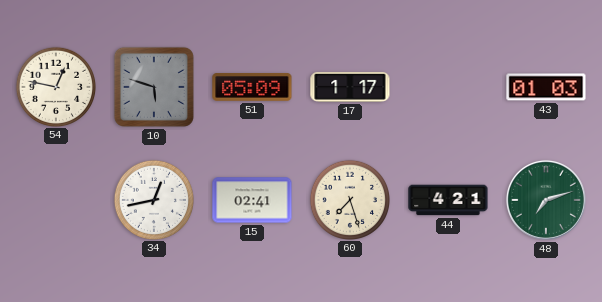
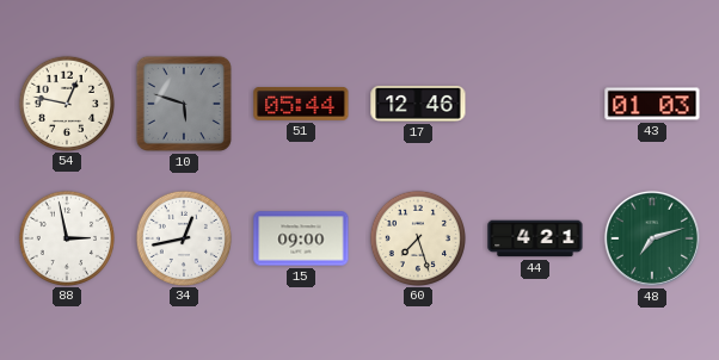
51: 05:09 -> 05:44 (301, 105)
17: 1:17 -> 12:46 (418, 104)
88: none -> 2:58 (66, 237)
15: 02:41 -> 09:00 (301, 238)
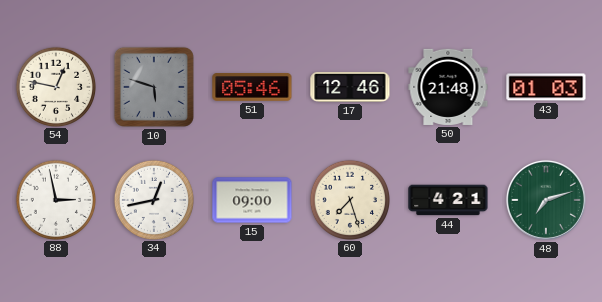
51: 05:44 -> 05:46 (252, 88)
50: none -> 21:48 (448, 87)
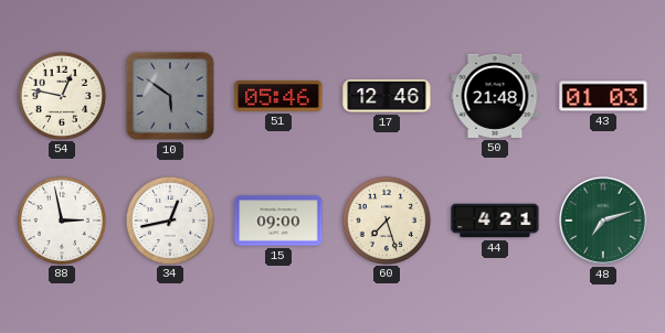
10: 5:48 -> 5:51 (170, 96)
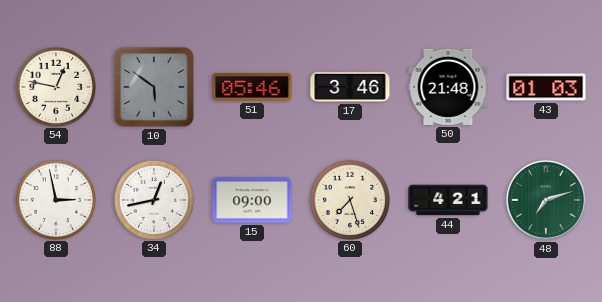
17: 12:46 -> 3:46 (350, 87)
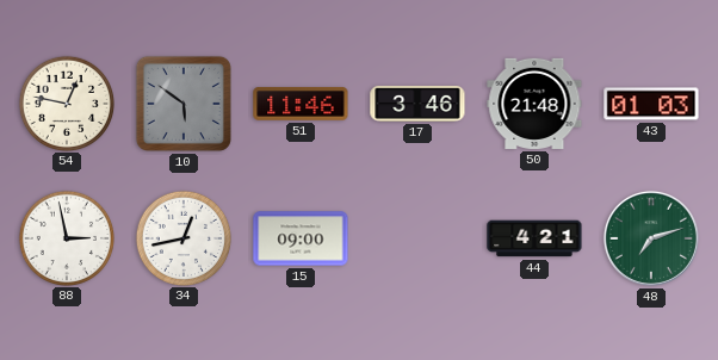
51: 05:46 -> 11:46 (301, 105)
60: 7:27 -> none (349, 199)
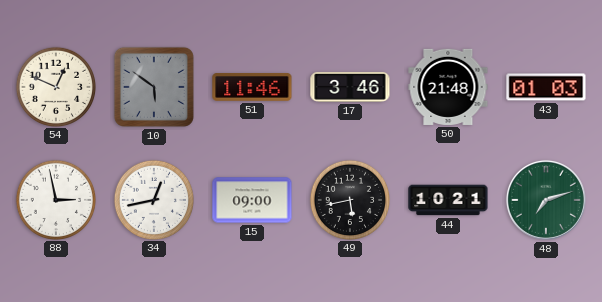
54: 12:47 -> 12:49 (55, 86)
49: none -> 5:43 (349, 199)
44: 4:21 -> 10:21 (448, 200)
